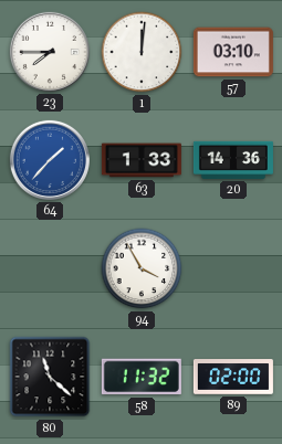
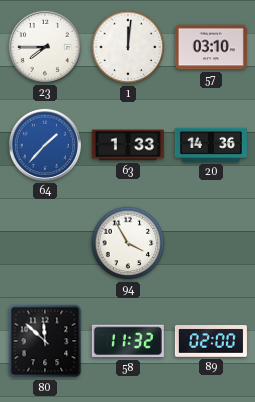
80: 11:22 -> 11:52 (45, 341)
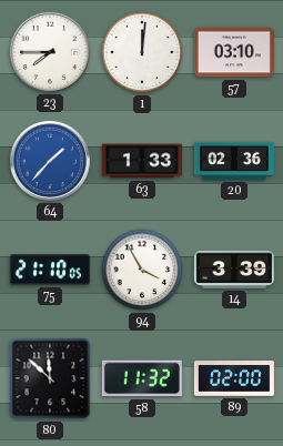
20: 14:36 -> 02:36 (234, 161)
75: none -> 21:10 (50, 270)
14: none -> 3:39 (234, 270)
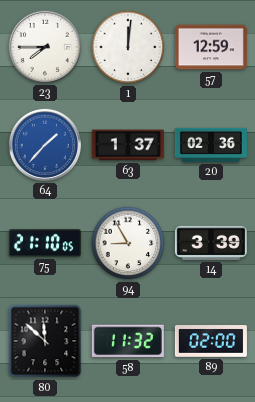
57: 03:10 -> 12:59 (211, 47)
63: 1:33 -> 1:37 (128, 145)
94: 3:55 -> 8:55 (128, 243)
